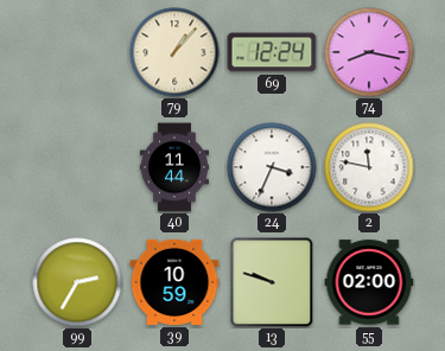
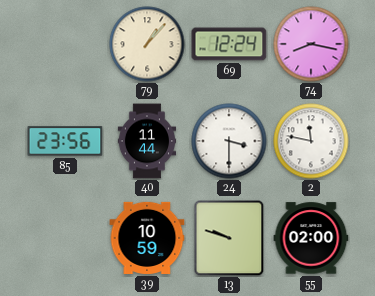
85: none -> 23:56 (65, 141)
24: 3:34 -> 3:30 (229, 141)
99: 2:35 -> none (77, 282)
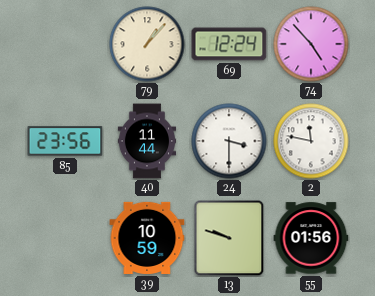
74: 8:17 -> 4:53 (311, 44)
55: 02:00 -> 01:56 (311, 238)
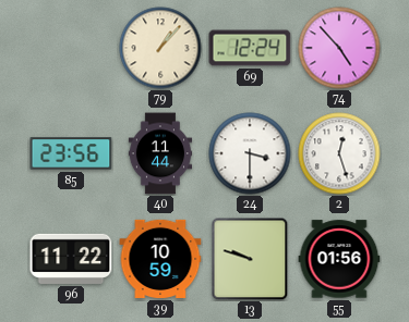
2: 11:47 -> 12:27 (339, 153)
96: none -> 11:22 (71, 259)
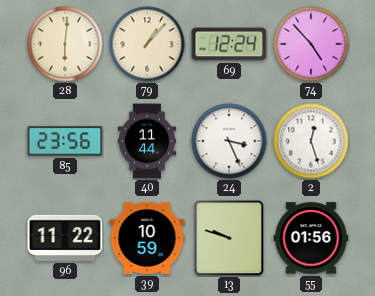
28: none -> 6:01 (65, 44)
24: 3:30 -> 3:26 (229, 141)
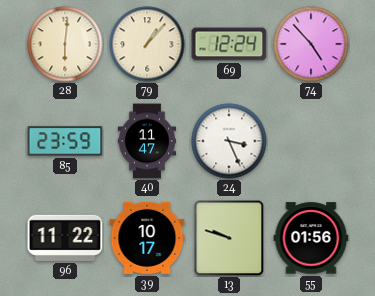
85: 23:56 -> 23:59 (65, 141)
40: 11:44 -> 11:47 (147, 141)
2: 12:27 -> none (311, 141)
39: 10:59 -> 10:17 (147, 238)
